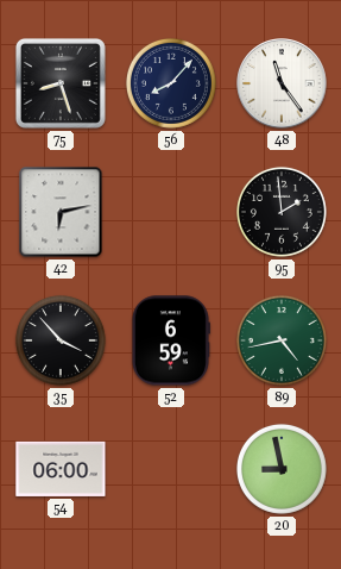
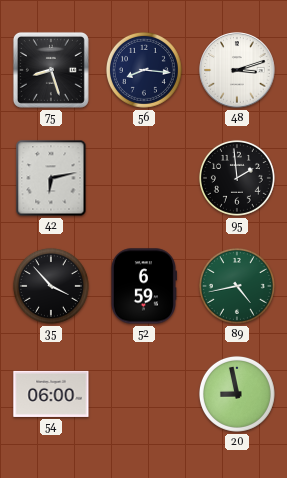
56: 8:07 -> 8:16 (144, 70)
48: 11:24 -> 3:12 (237, 70)
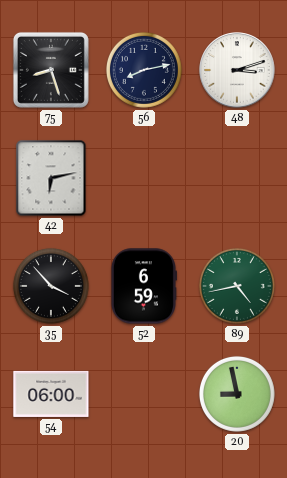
56: 8:16 -> 8:13 (144, 70)
95: 1:59 -> none (237, 178)
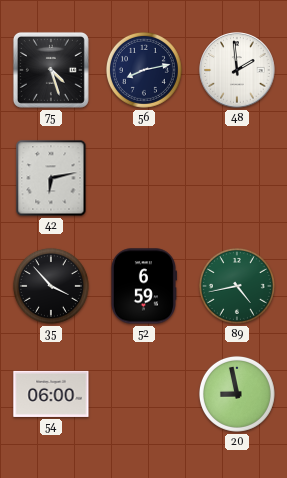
75: 8:27 -> 4:27 (51, 70)
48: 3:12 -> 1:59 (237, 70)
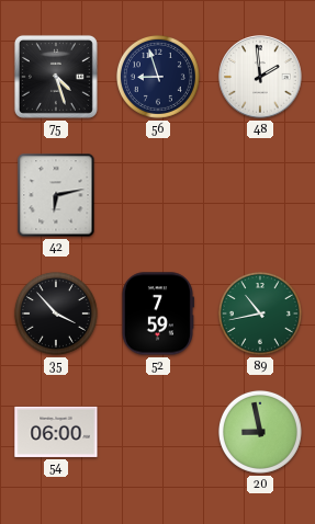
56: 8:13 -> 8:57 (158, 77)
52: 6:59 -> 7:59 (157, 314)
89: 4:43 -> 10:43 (260, 314)
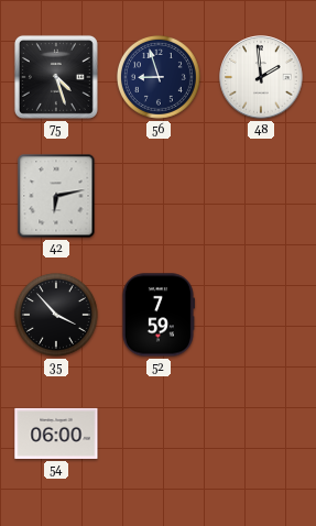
89: 10:43 -> none (260, 314)
20: 8:58 -> none (260, 432)
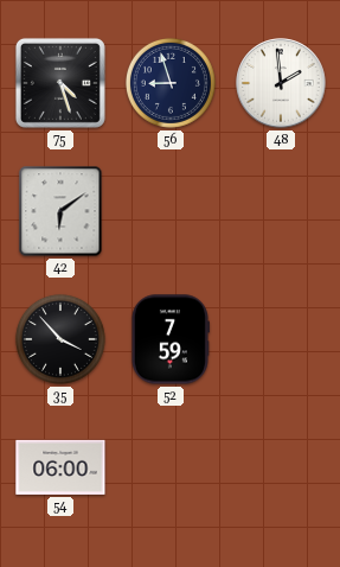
42: 6:13 -> 6:09 (60, 211)
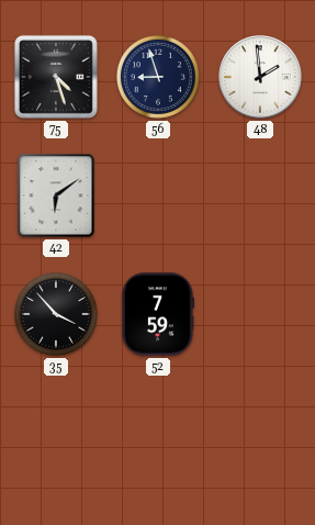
54: 06:00 -> none (60, 467)
